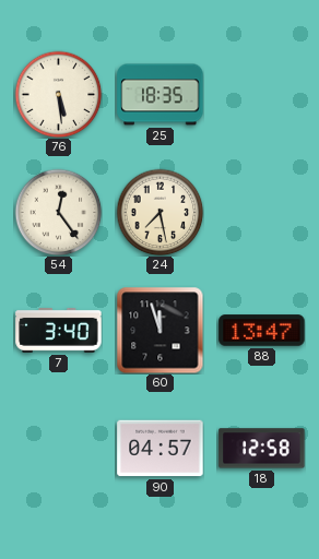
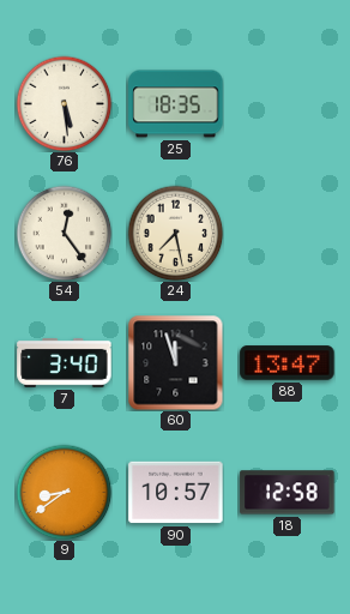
9: none -> 8:39 (64, 492)
90: 04:57 -> 10:57 (176, 493)
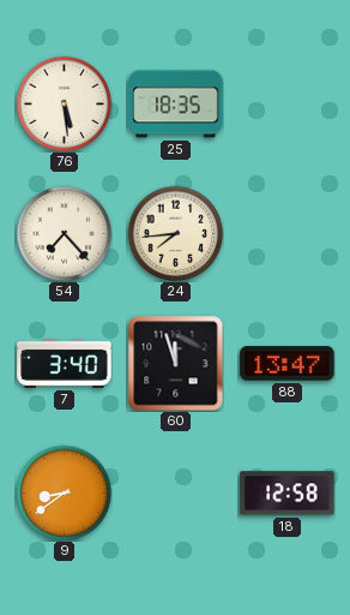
54: 12:24 -> 7:23 (64, 233)
24: 7:28 -> 7:44 (175, 233)
90: 10:57 -> none (176, 493)
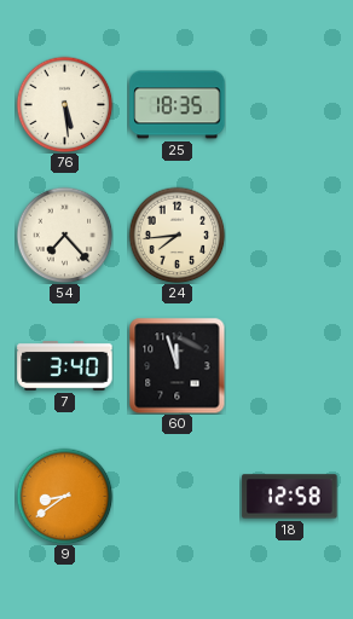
88: 13:47 -> none (288, 364)
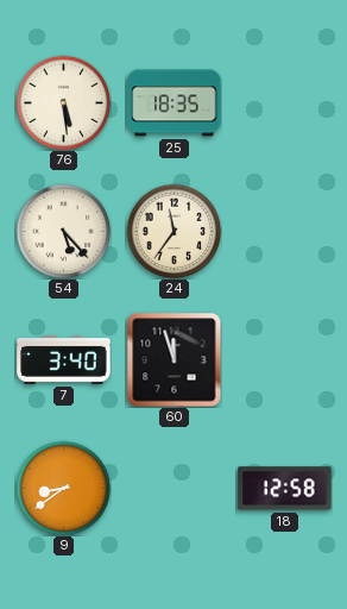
54: 7:23 -> 5:23 (63, 231)
24: 7:44 -> 11:36 (173, 231)
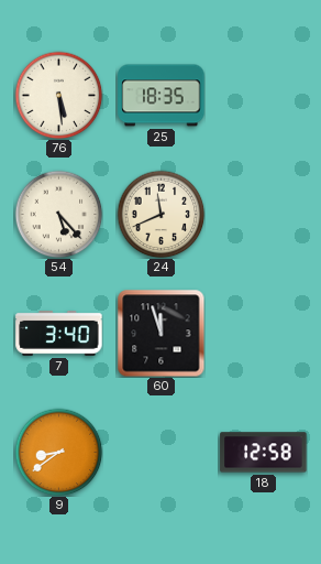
24: 11:36 -> 11:41 (160, 214)
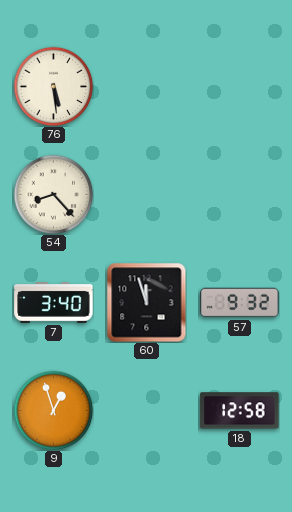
25: 18:35 -> none (162, 96)
54: 5:23 -> 8:23 (53, 194)
24: 11:41 -> none (160, 214)
57: none -> 9:32 (240, 303)
9: 8:39 -> 12:57 (53, 410)
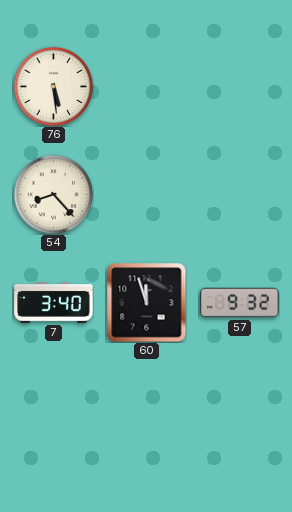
9: 12:57 -> none (53, 410)
18: 12:58 -> none (240, 411)
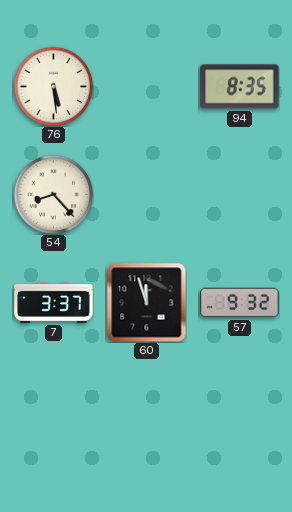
94: none -> 8:35 (240, 87)
7: 3:40 -> 3:37 (54, 303)
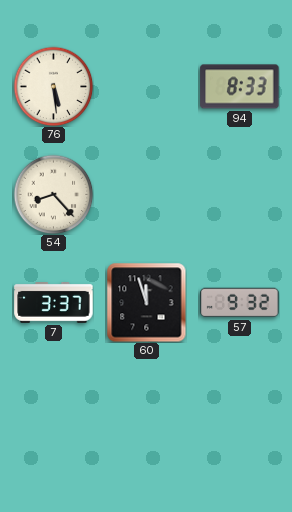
94: 8:35 -> 8:33 (240, 87)
